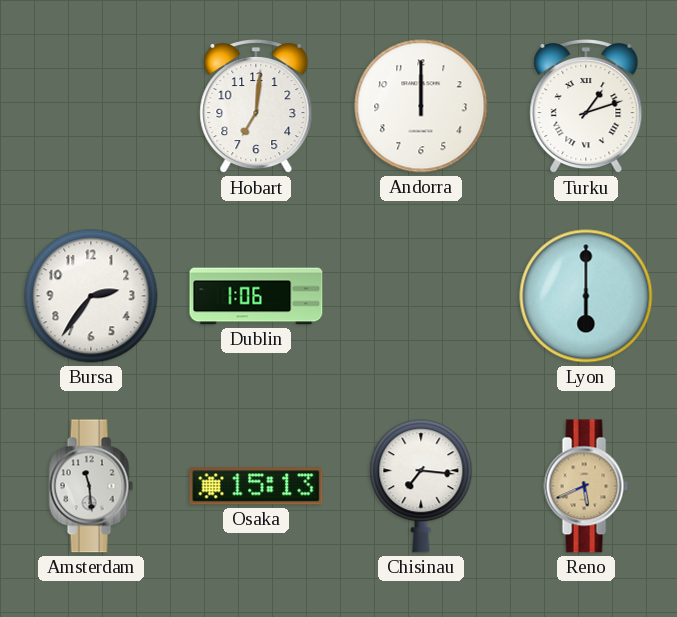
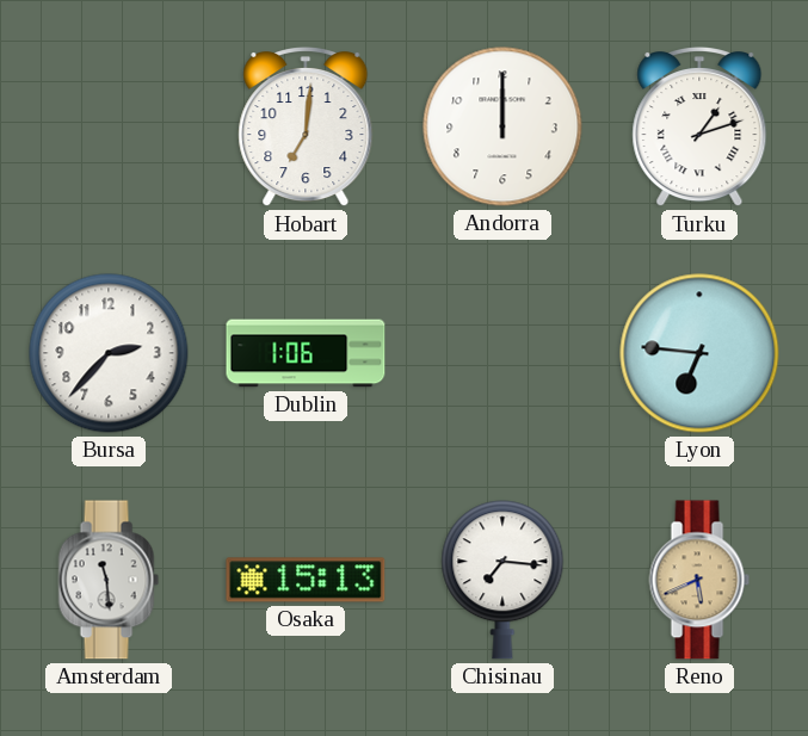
Bursa: 2:36 -> 2:37 (109, 353)
Lyon: 6:00 -> 6:46 (699, 353)
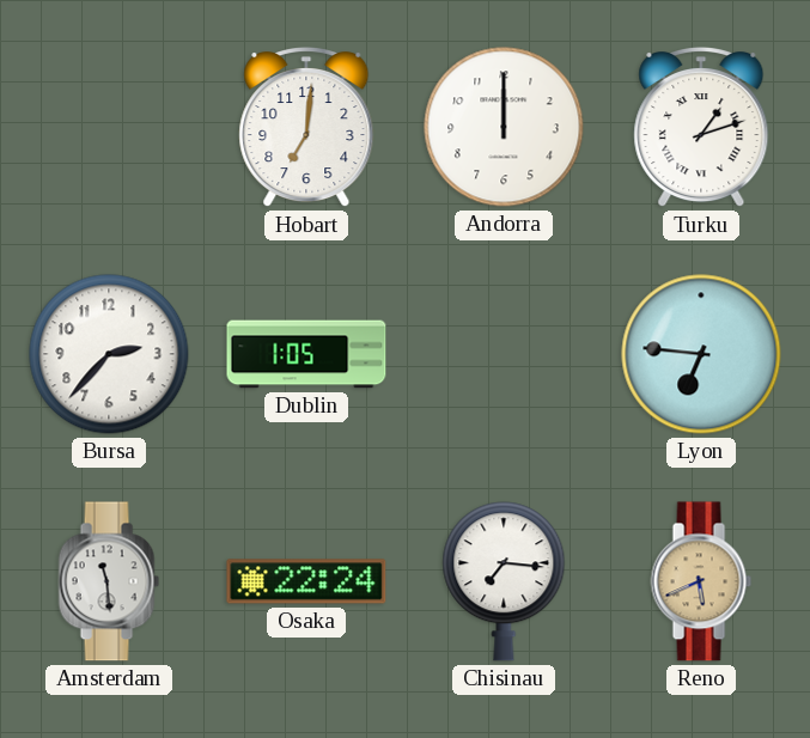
Dublin: 1:06 -> 1:05 (306, 354)
Osaka: 15:13 -> 22:24 (306, 581)
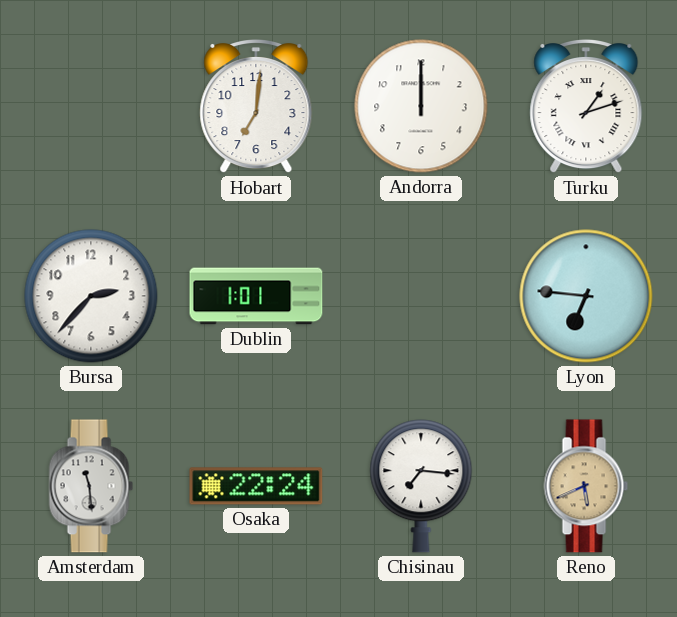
Dublin: 1:05 -> 1:01 (256, 296)
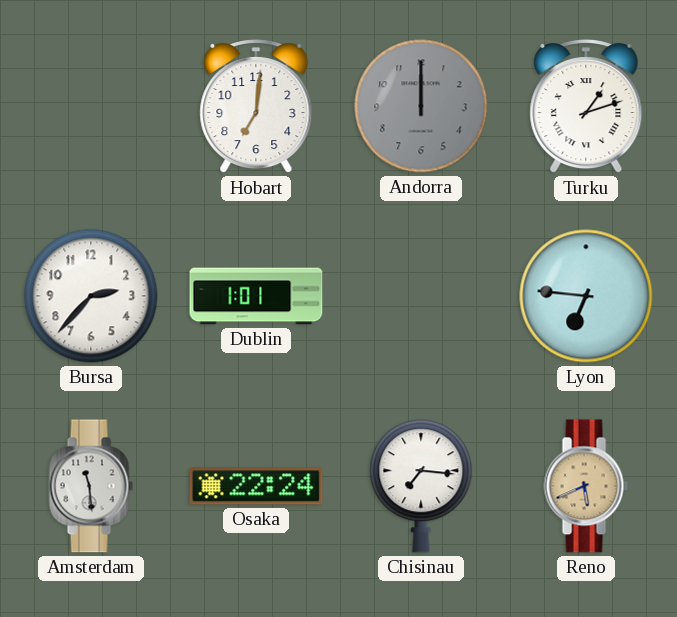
Andorra dial: white -> grey (421, 106)
